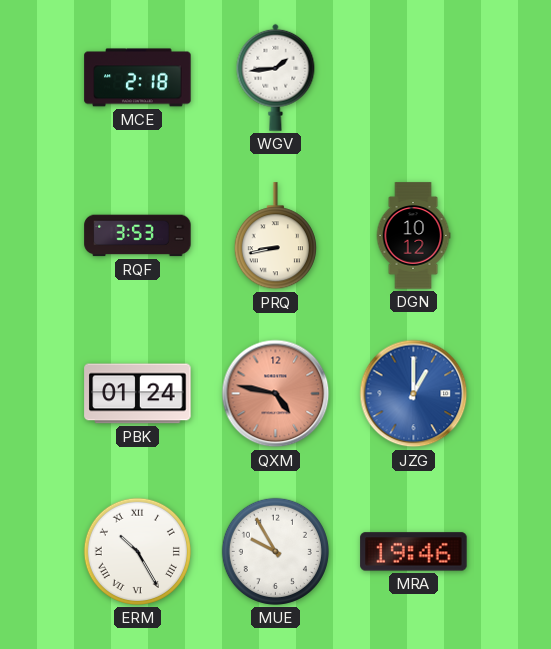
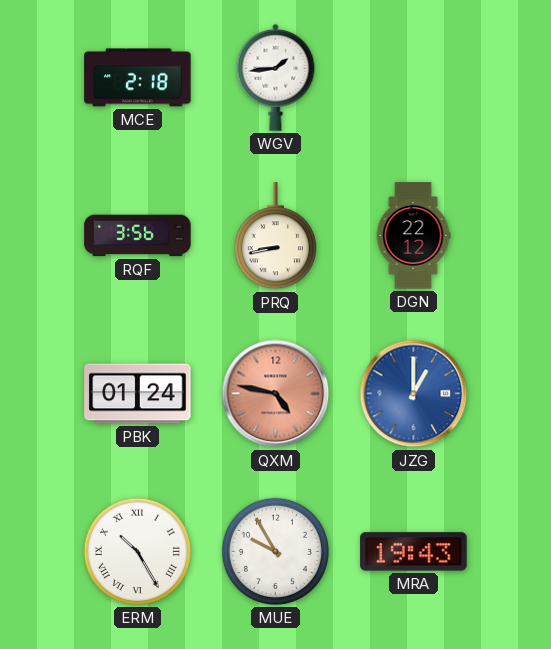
RQF: 3:53 -> 3:56 (138, 236)
DGN: 10:12 -> 22:12 (413, 236)
MRA: 19:46 -> 19:43 (414, 552)
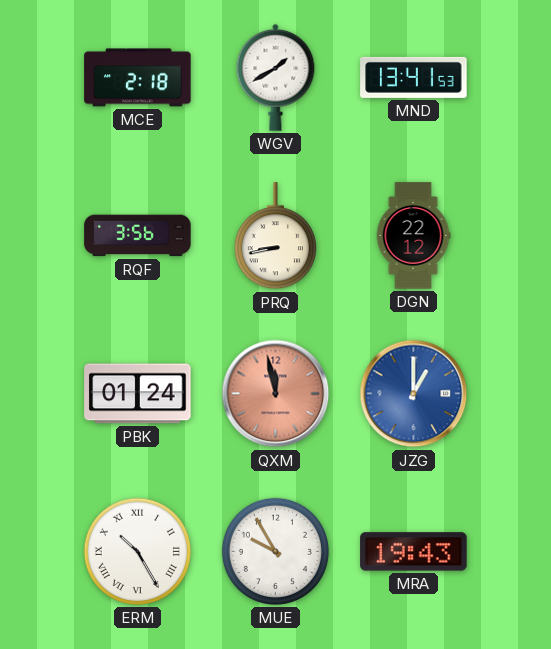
WGV: 1:44 -> 1:40 (276, 77)
MND: none -> 13:41 (414, 77)
QXM: 4:47 -> 11:58 (276, 394)
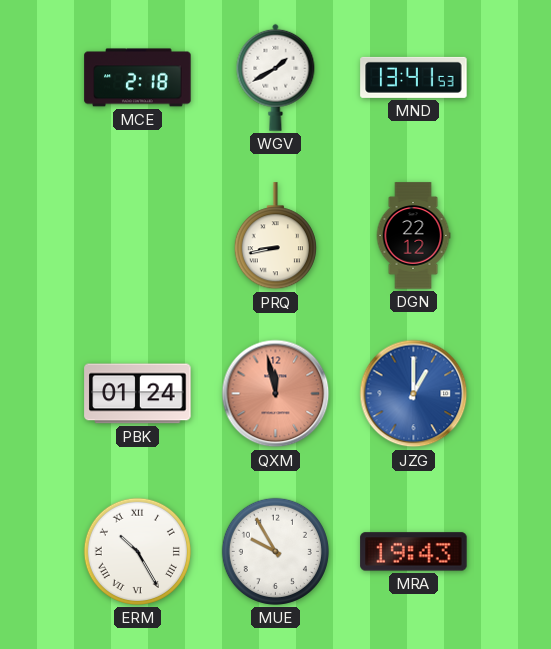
RQF: 3:56 -> none (138, 236)
